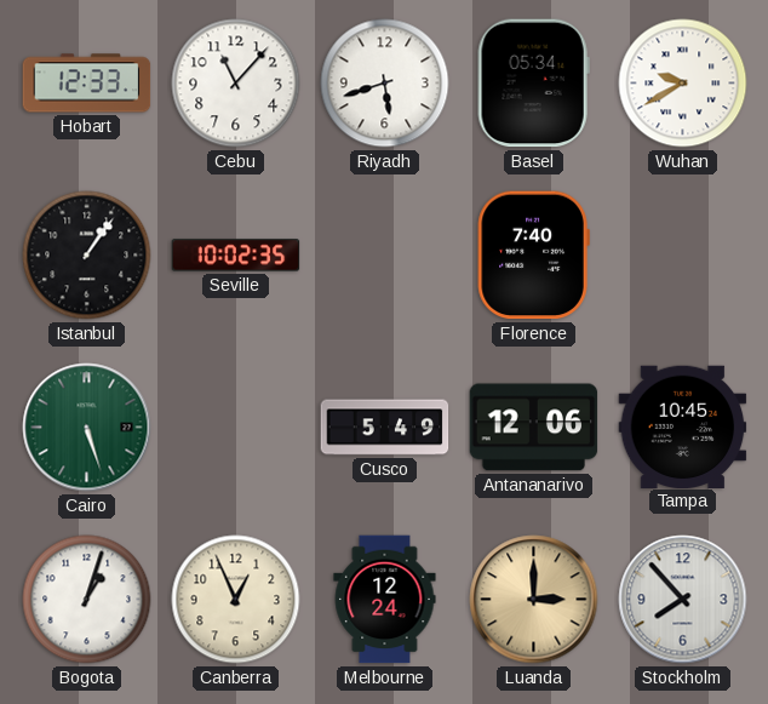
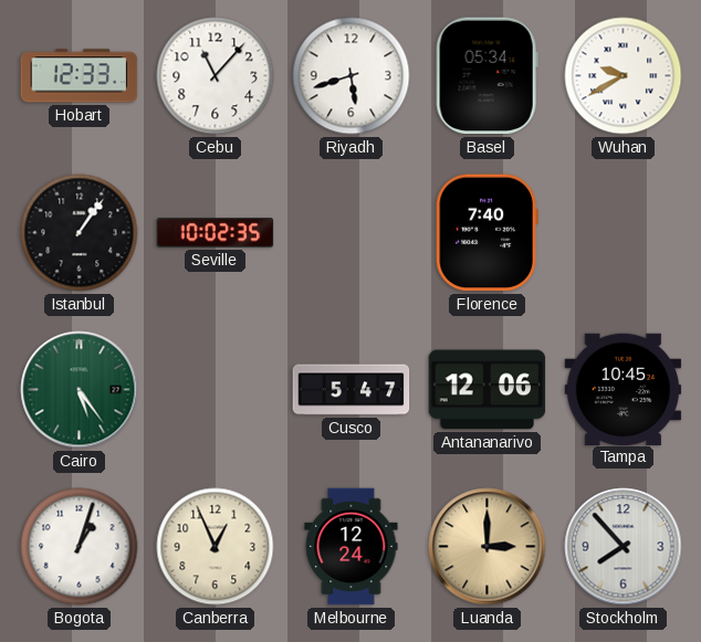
Cairo: 5:27 -> 5:24 (80, 390)
Cusco: 5:49 -> 5:47 (352, 390)
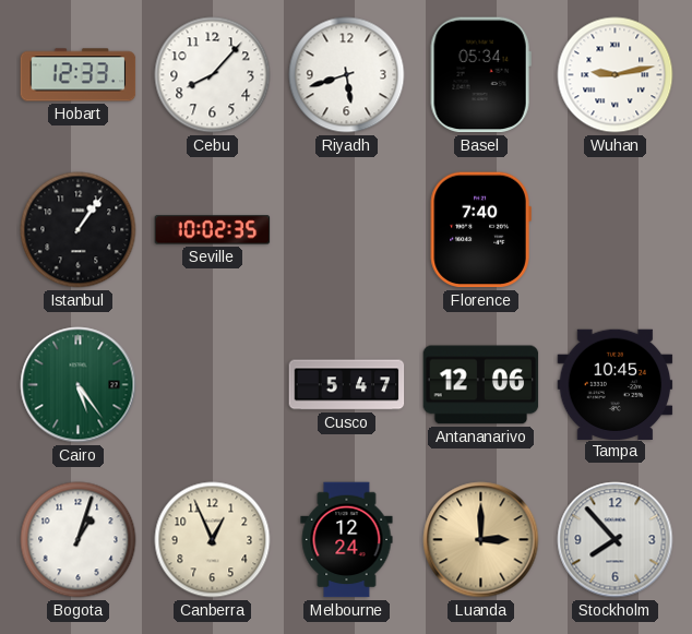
Cebu: 11:07 -> 8:07 (213, 75)
Wuhan: 9:40 -> 9:13 (616, 75)
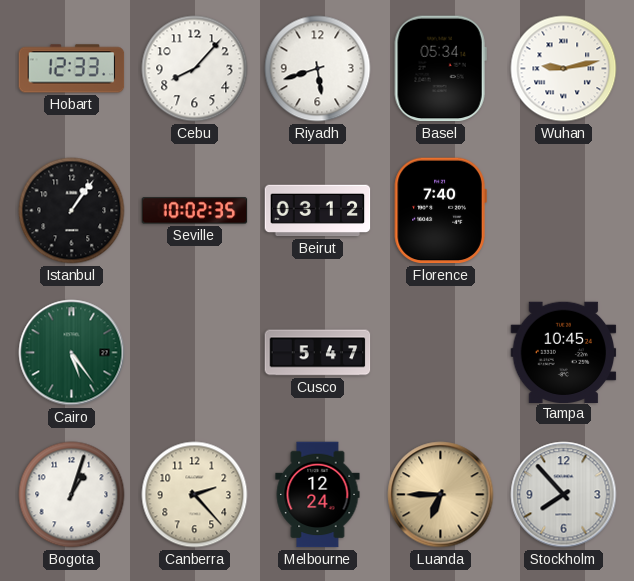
Beirut: none -> 03:12 (318, 211)
Antananarivo: 12:06 -> none (481, 385)
Canberra: 12:56 -> 2:23 (195, 495)
Luanda: 3:00 -> 6:45 (441, 495)
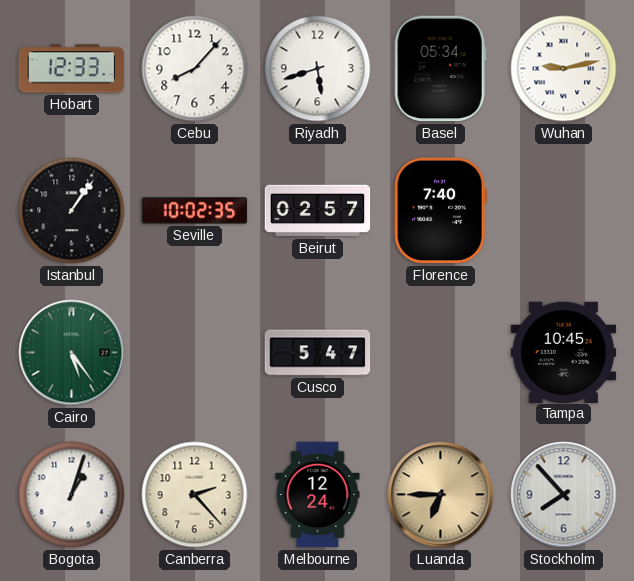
Beirut: 03:12 -> 02:57 (318, 211)
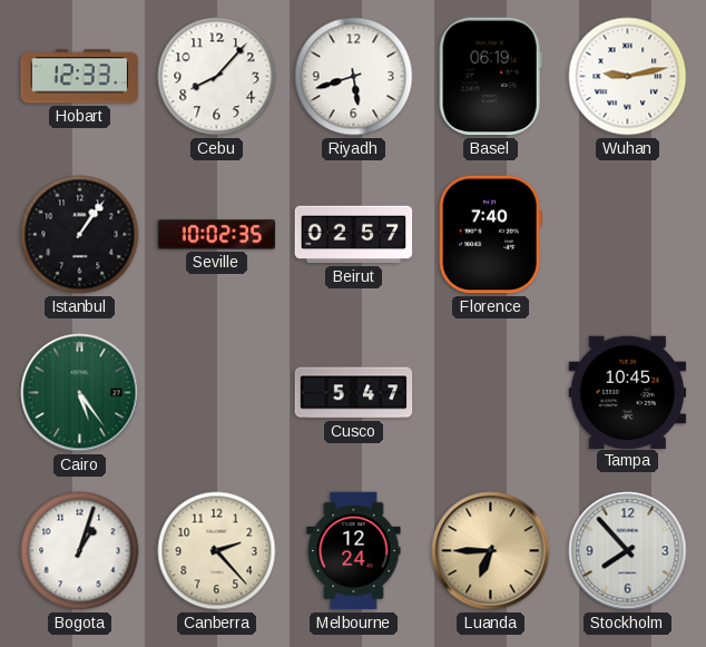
Basel: 05:34 -> 06:19 (490, 77)
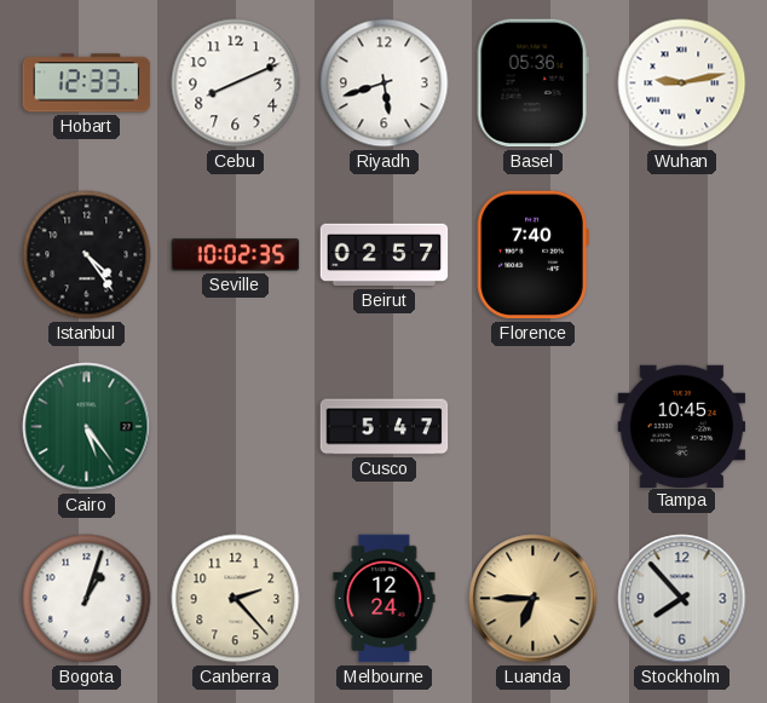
Cebu: 8:07 -> 8:11 (236, 83)
Basel: 06:19 -> 05:36 (532, 83)
Istanbul: 1:06 -> 4:24 (87, 255)
